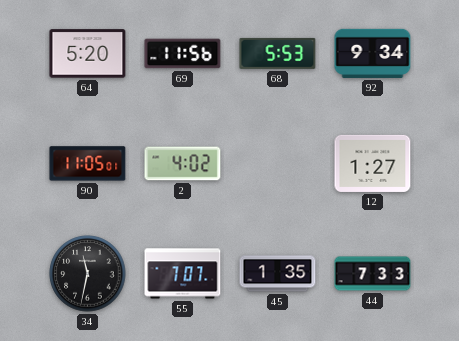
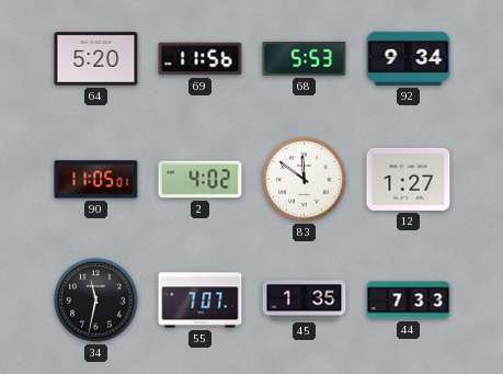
83: none -> 11:51 (305, 180)
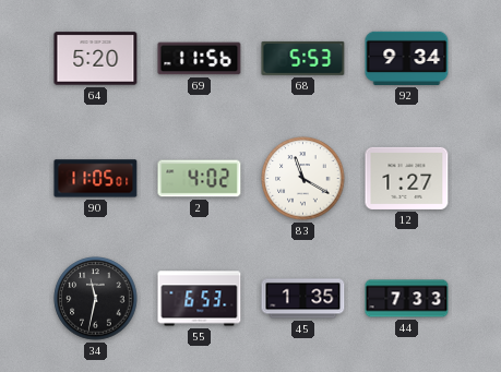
83: 11:51 -> 11:20 (303, 179)
55: 7:07 -> 6:53 (200, 299)
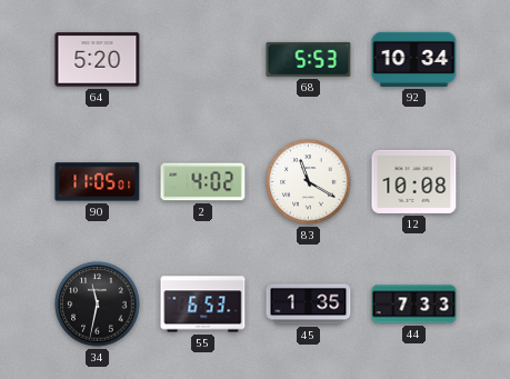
69: 11:56 -> none (200, 59)
92: 9:34 -> 10:34 (414, 59)
12: 1:27 -> 10:08 (414, 181)
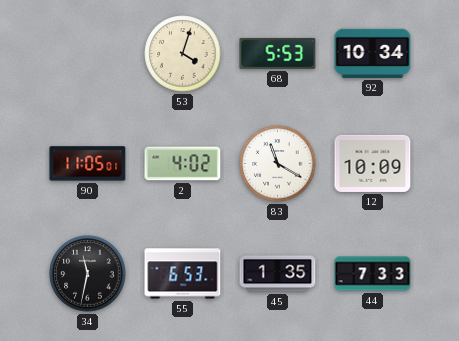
64: 5:20 -> none (98, 60)
53: none -> 4:03 (183, 54)
12: 10:08 -> 10:09 (373, 163)
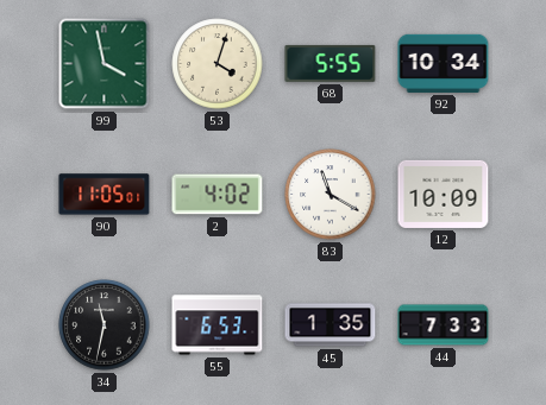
99: none -> 3:58 (105, 64)
68: 5:53 -> 5:55 (331, 63)
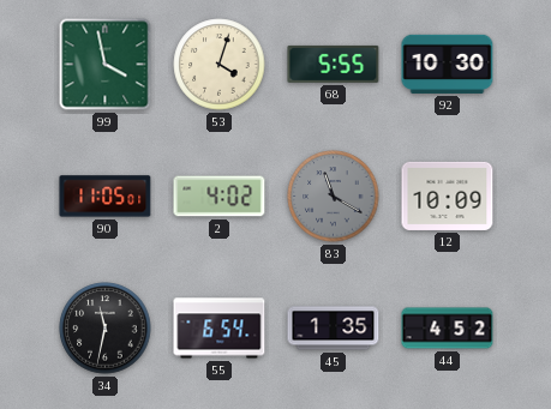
92: 10:34 -> 10:30 (448, 64)
83 dial: white -> grey (334, 197)
55: 6:53 -> 6:54 (220, 329)
44: 7:33 -> 4:52 (448, 329)
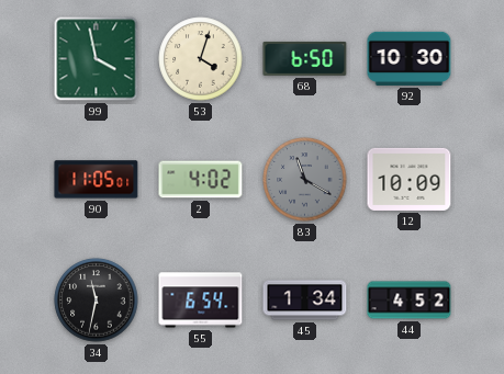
68: 5:55 -> 6:50 (305, 58)
45: 1:35 -> 1:34 (305, 301)
